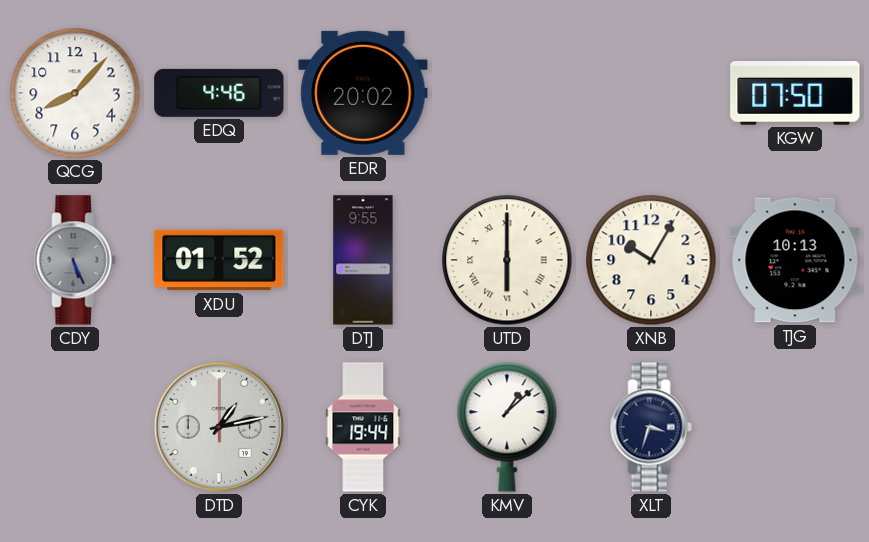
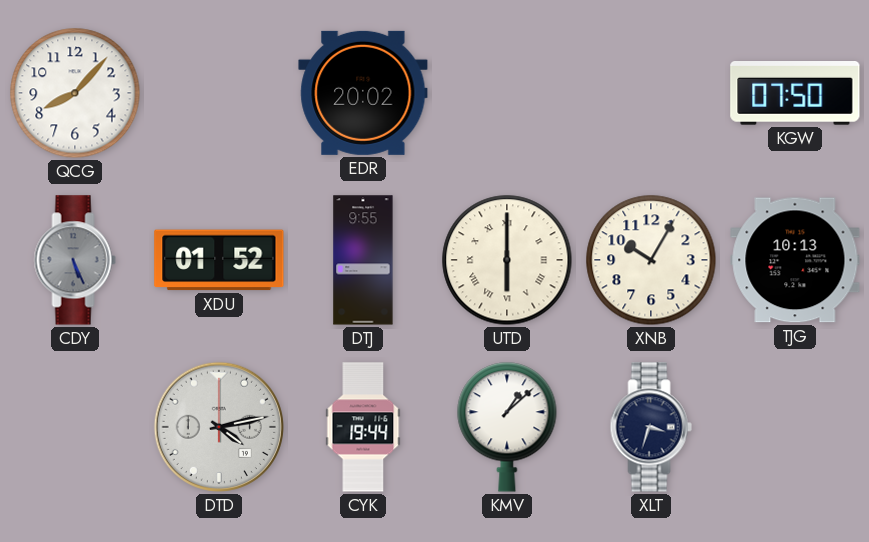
EDQ: 4:46 -> none (219, 93)
DTD: 1:13 -> 4:13 (219, 427)
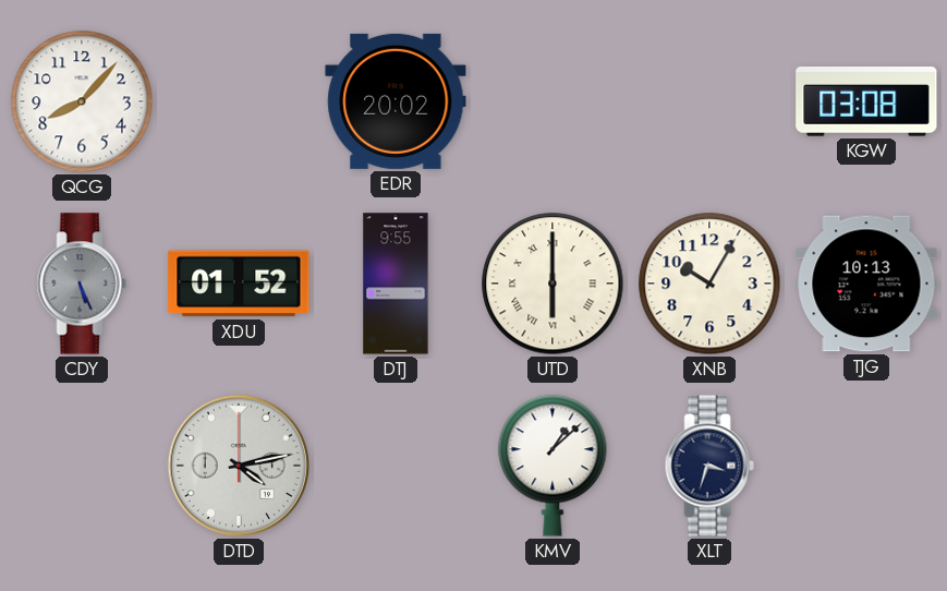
KGW: 07:50 -> 03:08 (866, 102)
CYK: 19:44 -> none (363, 427)
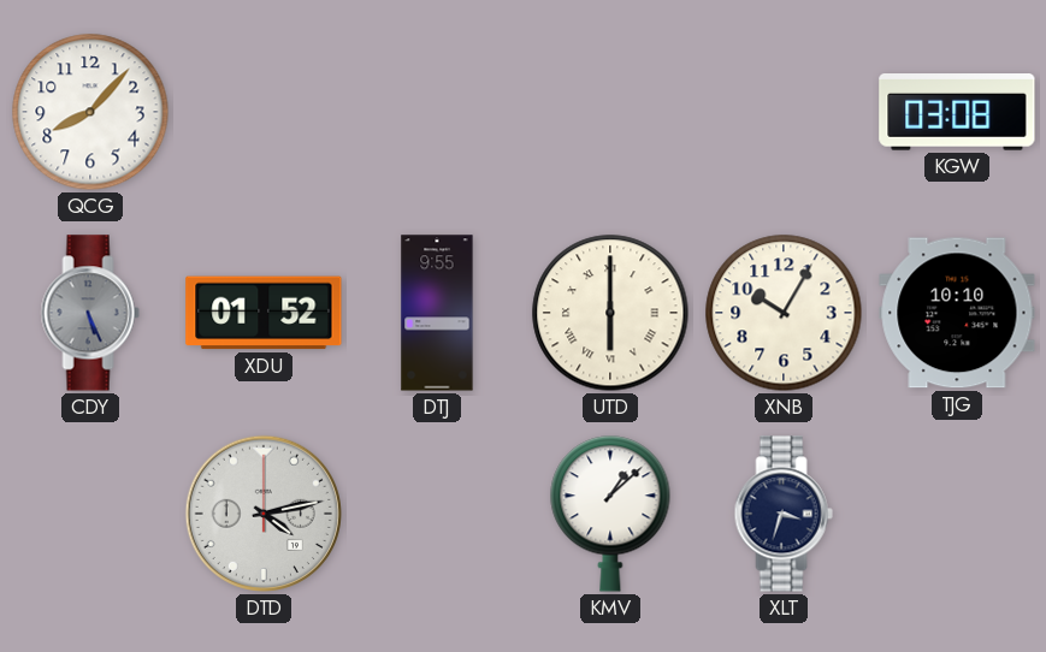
EDR: 20:02 -> none (396, 101)
TJG: 10:13 -> 10:10 (957, 313)
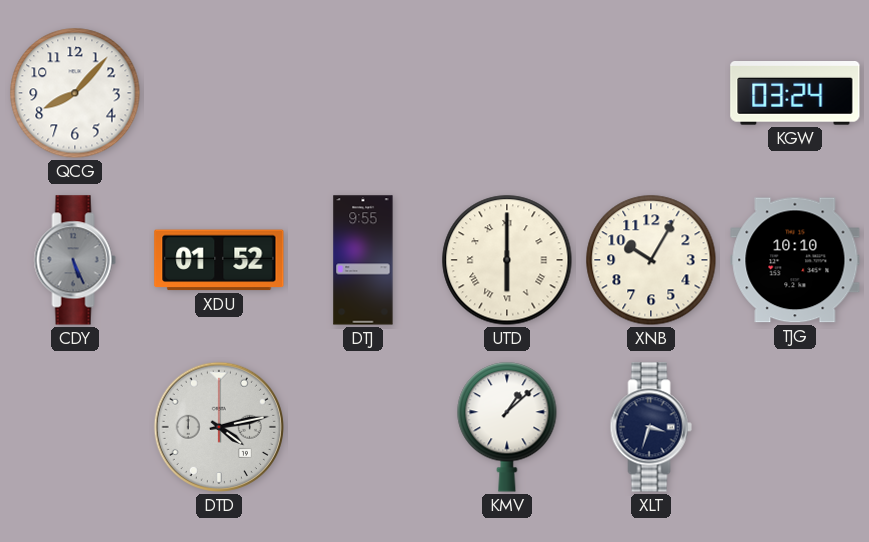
KGW: 03:08 -> 03:24 (795, 94)
